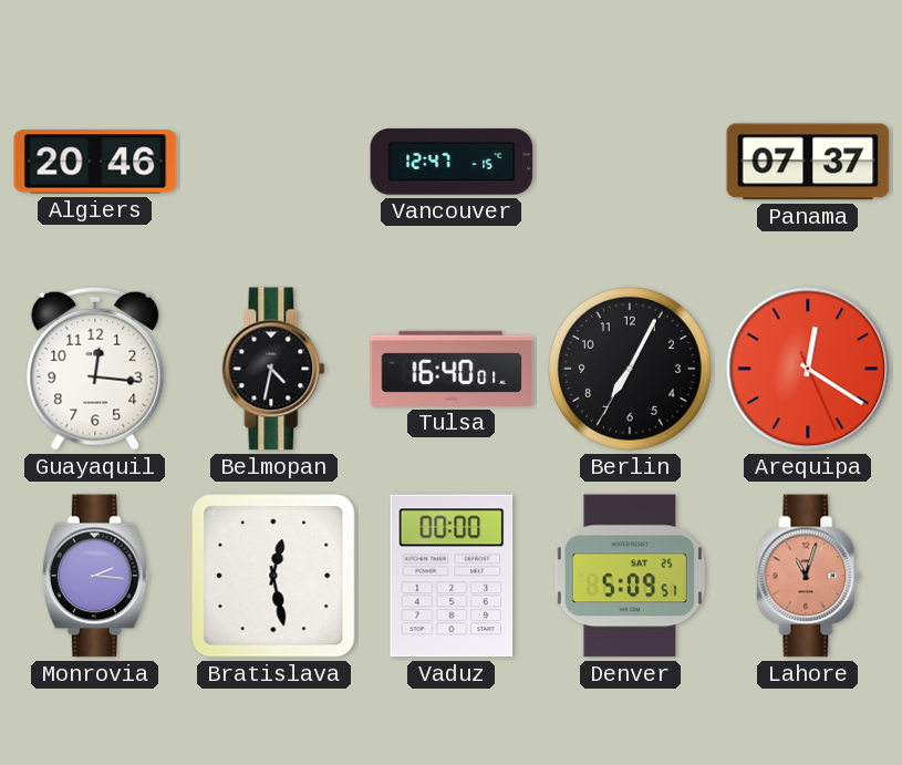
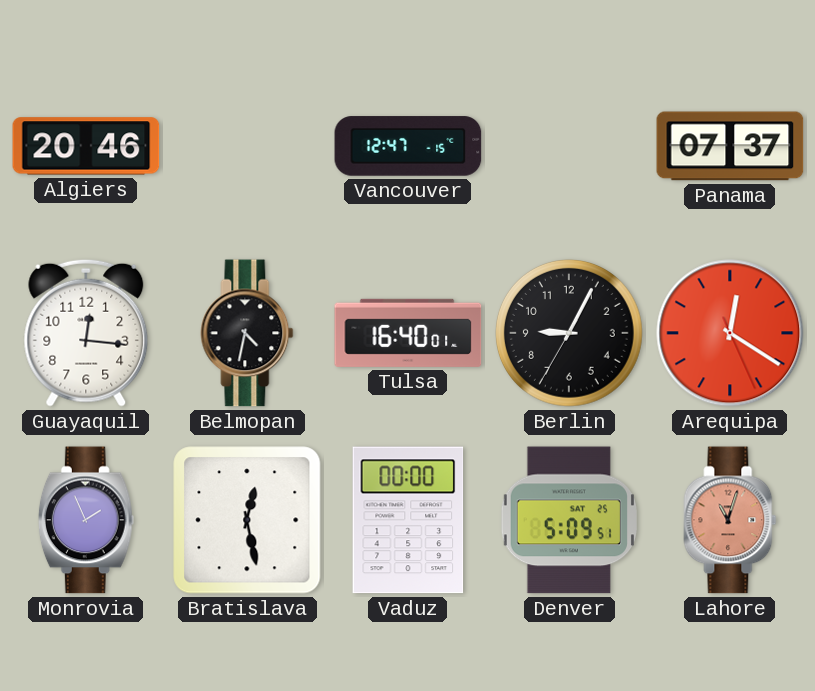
Berlin: 7:04 -> 9:04 (570, 334)
Monrovia: 2:16 -> 1:56 (86, 520)
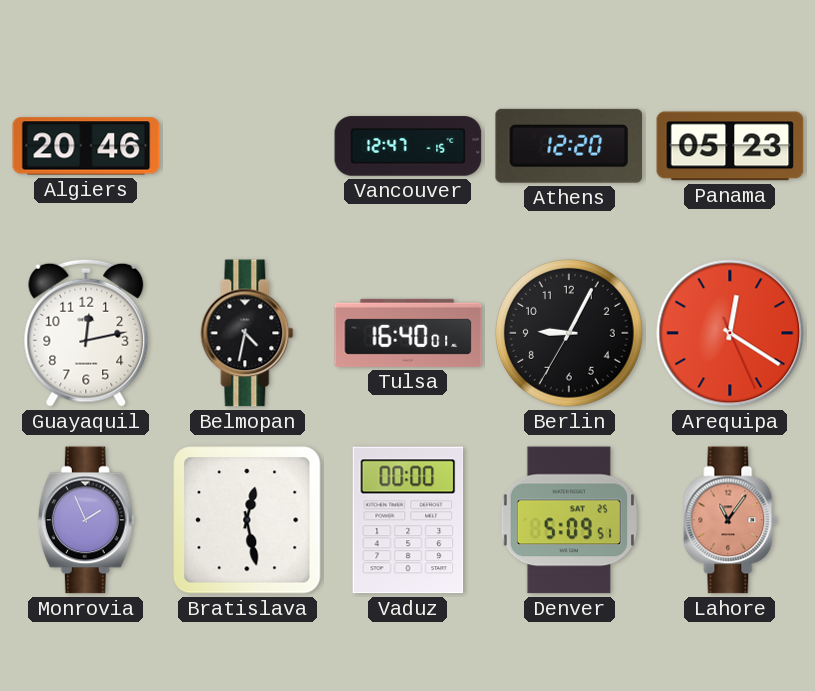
Athens: none -> 12:20 (569, 146)
Panama: 07:37 -> 05:23 (730, 146)
Guayaquil: 12:16 -> 12:13 (86, 333)
Lahore: 11:03 -> 11:06 (730, 520)
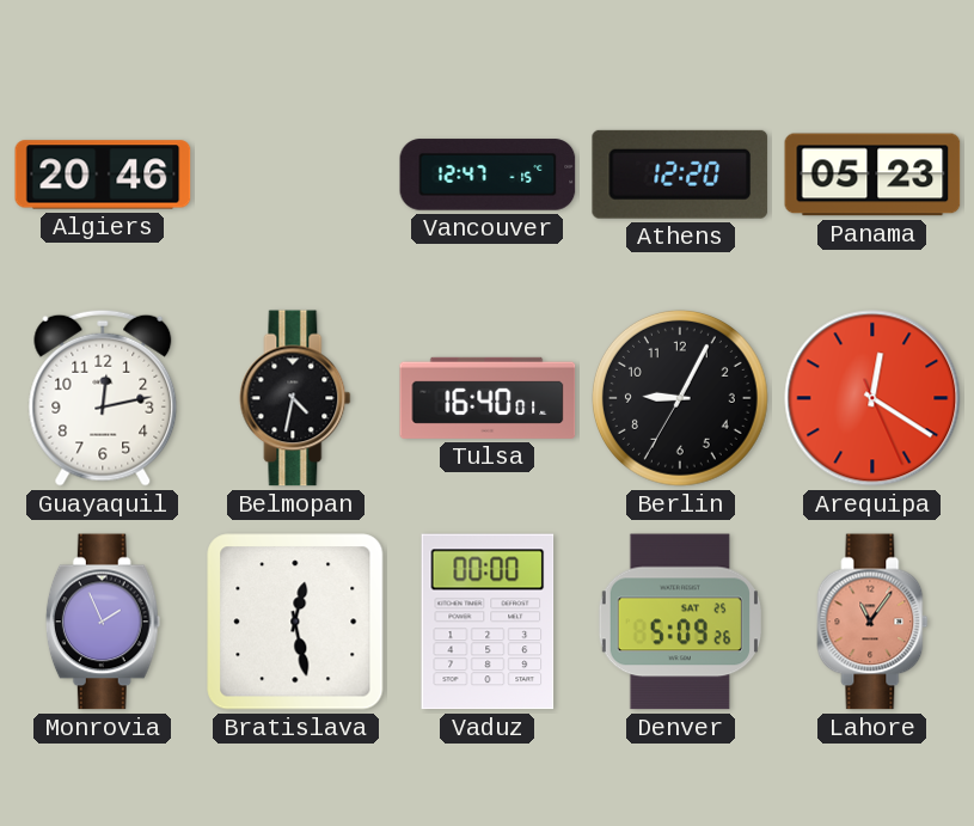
Denver: 5:09:51 -> 5:09:26 (680, 622)
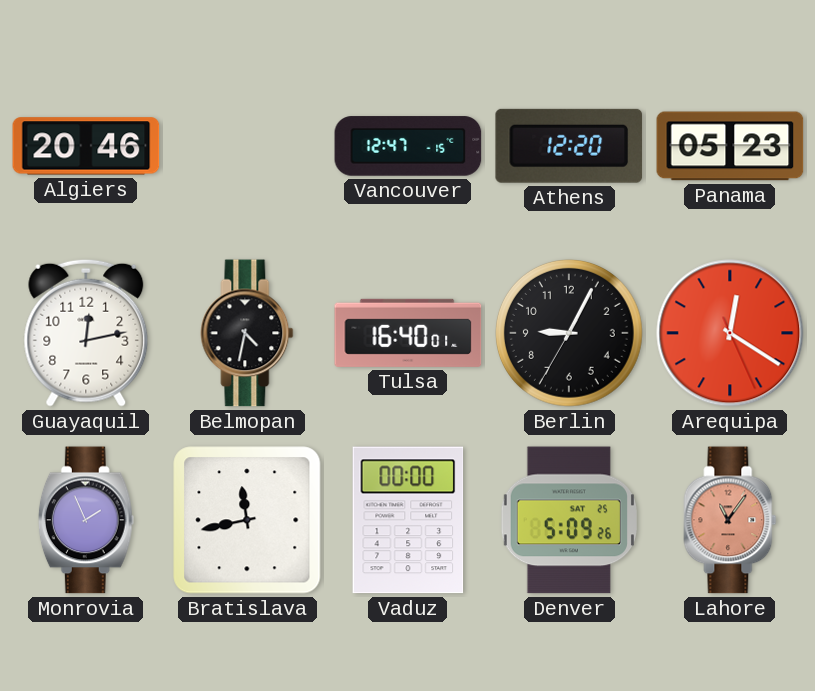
Bratislava: 12:28 -> 11:43 (247, 520)
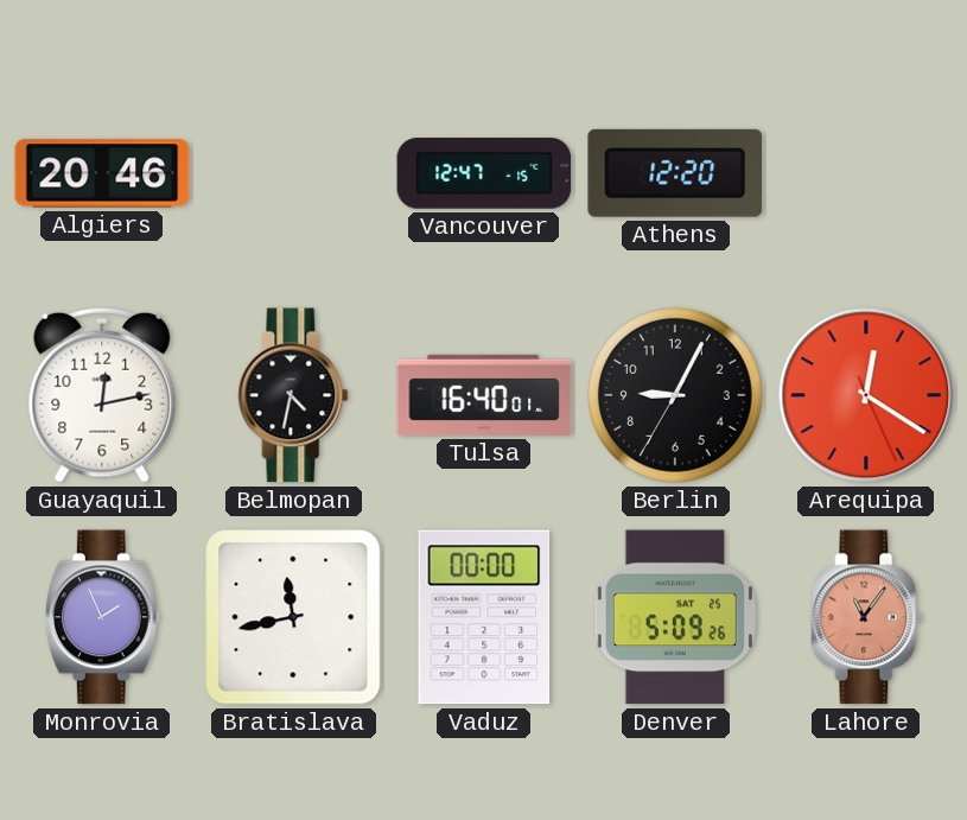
Panama: 05:23 -> none (730, 146)
